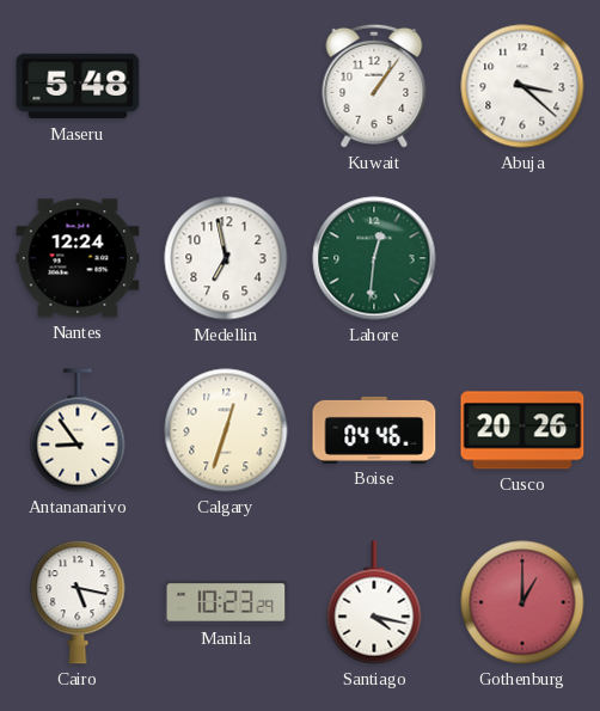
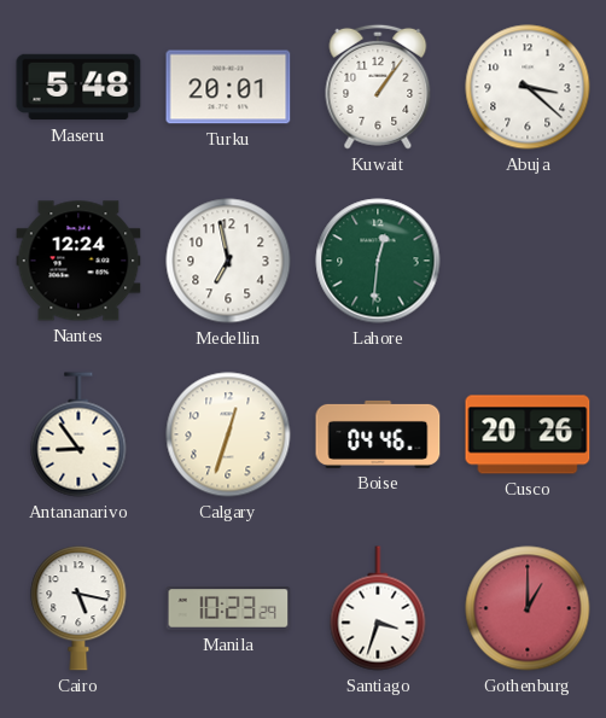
Turku: none -> 20:01 (228, 87)
Santiago: 4:17 -> 3:33 (378, 608)
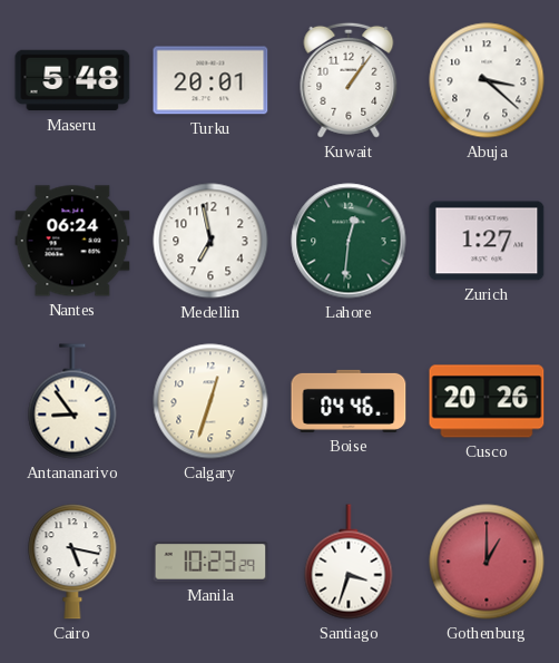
Nantes: 12:24 -> 06:24 (72, 241)
Zurich: none -> 1:27 (487, 241)
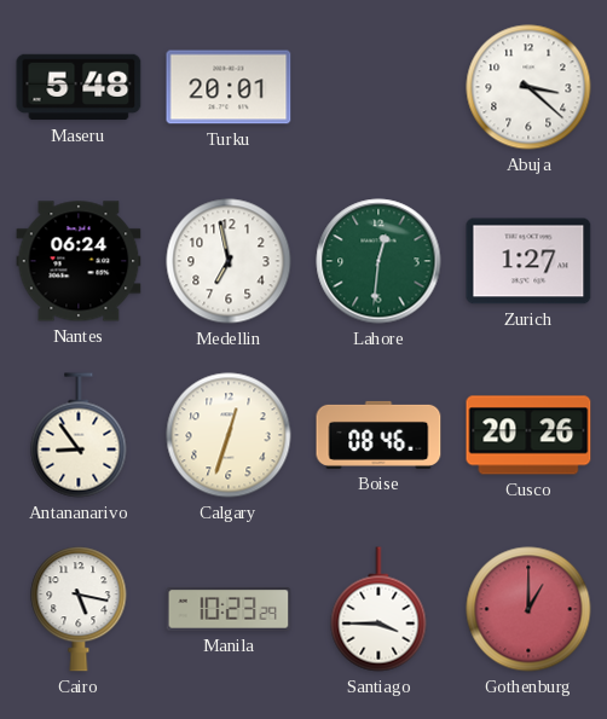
Kuwait: 1:06 -> none (349, 80)
Boise: 04:46 -> 08:46 (378, 435)
Santiago: 3:33 -> 3:45 (378, 609)
